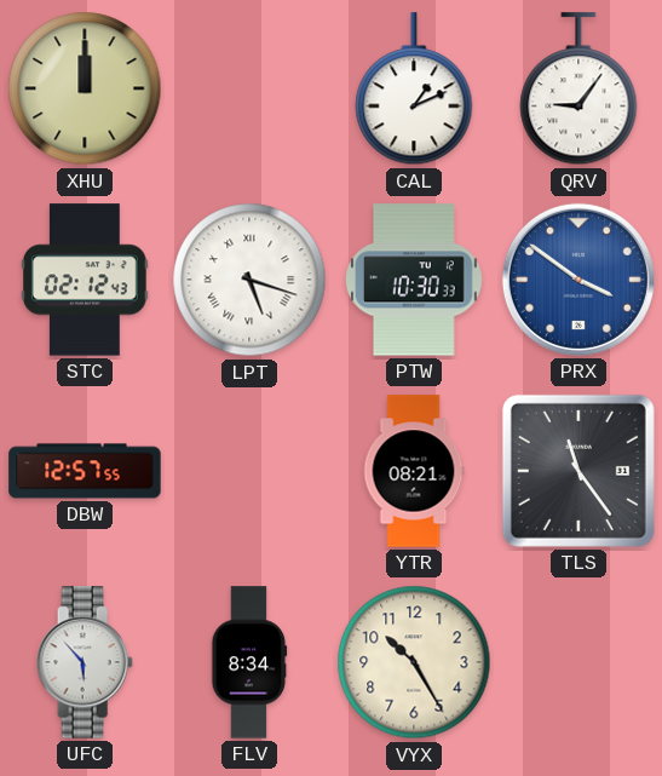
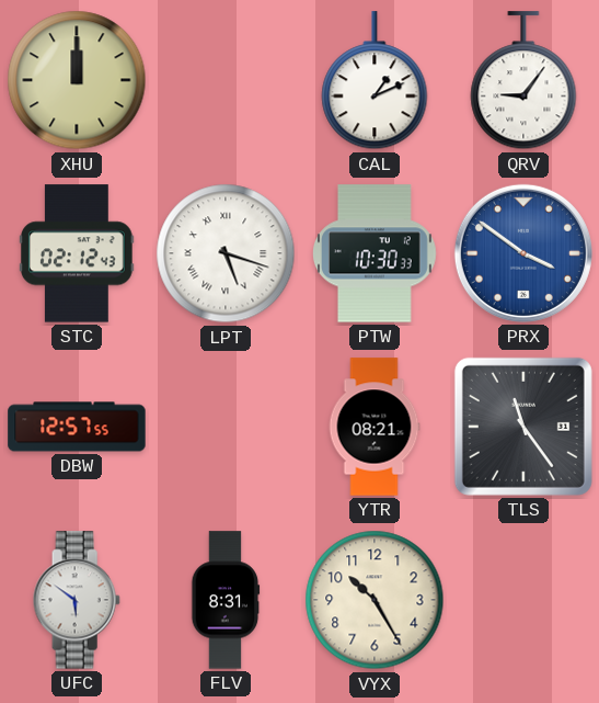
UFC: 5:53 -> 5:51 (77, 600)
FLV: 8:34 -> 8:31 (226, 600)
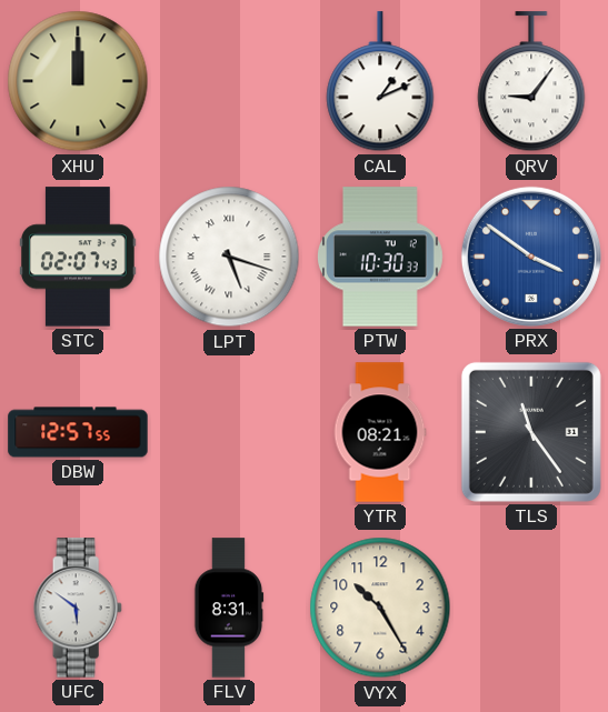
STC: 02:12 -> 02:07 (79, 257)
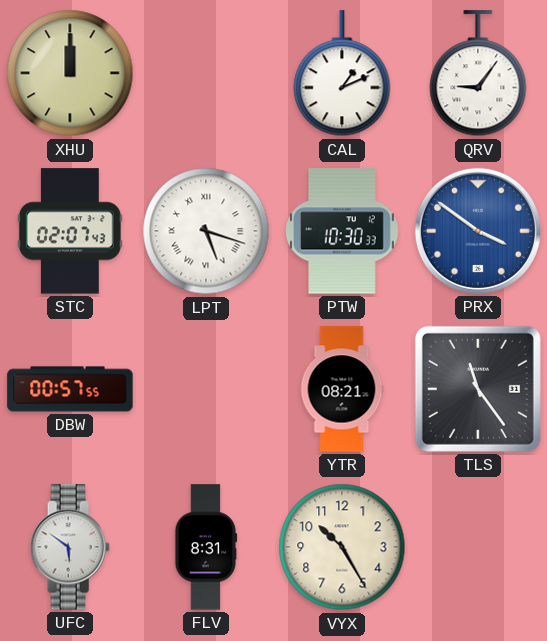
DBW: 12:57 -> 00:57 (70, 389)
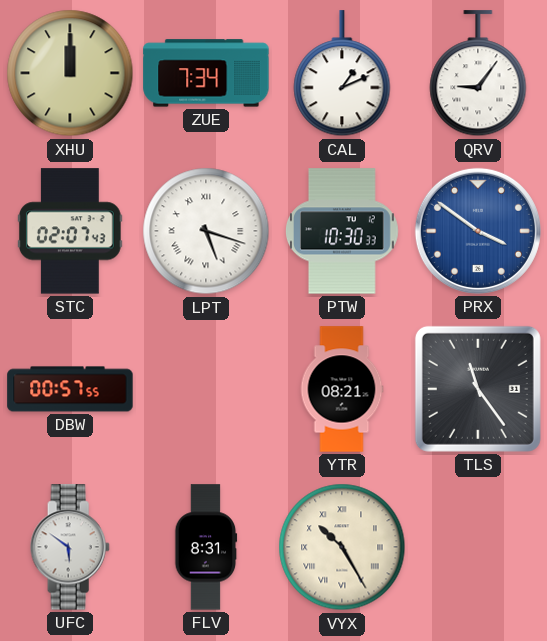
ZUE: none -> 7:34 (206, 73)
VYX numerals: Arabic -> Roman (342, 547)
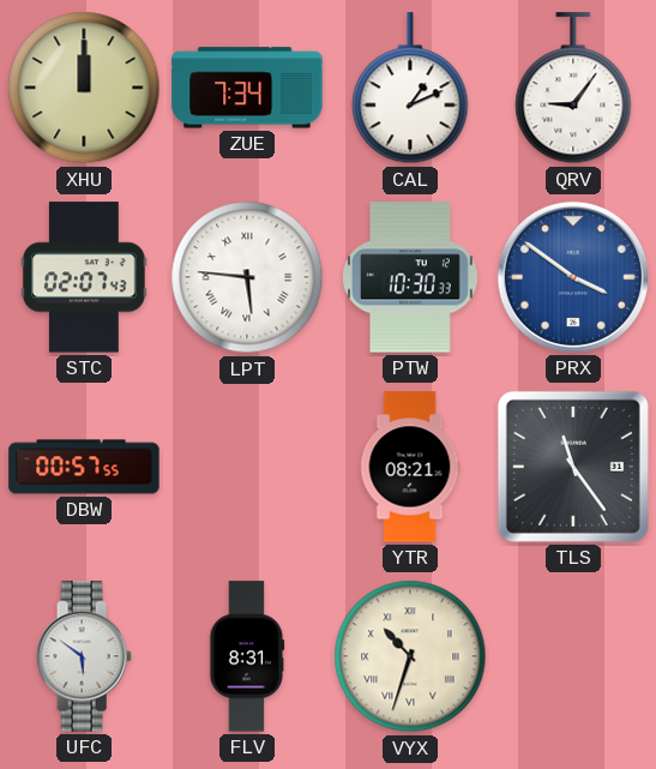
LPT: 5:18 -> 5:46 (247, 277)
VYX: 10:25 -> 10:33 (410, 656)
